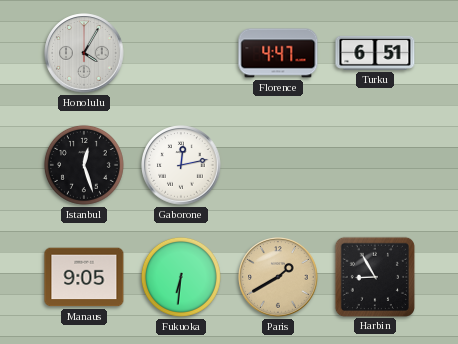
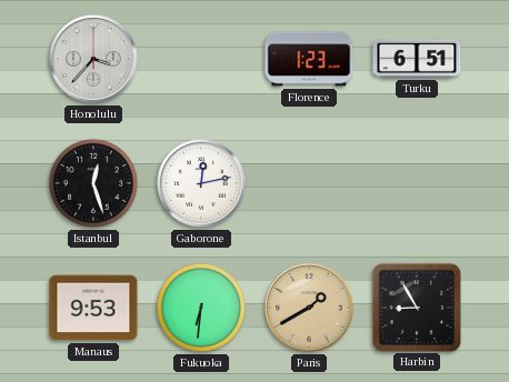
Honolulu: 4:05 -> 3:37 (93, 59)
Florence: 4:47 -> 1:23 (309, 59)
Manaus: 9:05 -> 9:53 (93, 308)
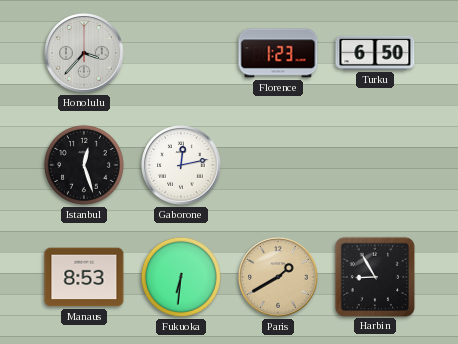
Turku: 6:51 -> 6:50 (375, 53)
Manaus: 9:53 -> 8:53 (84, 277)
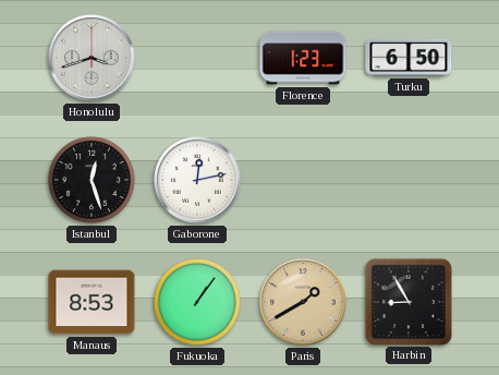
Honolulu: 3:37 -> 3:42 (92, 58)
Fukuoka: 6:31 -> 1:06 (197, 302)
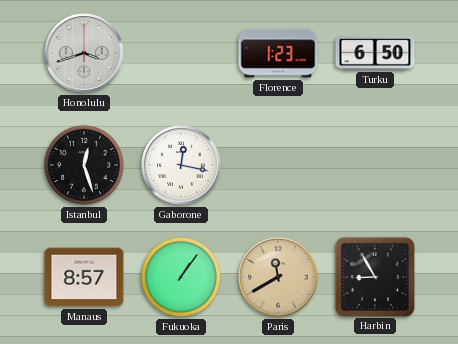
Gaborone: 12:13 -> 12:17 (181, 165)
Manaus: 8:53 -> 8:57 (84, 277)
Paris: 1:40 -> 11:40 (278, 277)
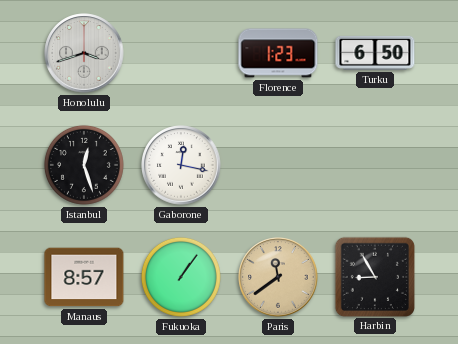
Paris: 11:40 -> 11:39 (278, 277)
